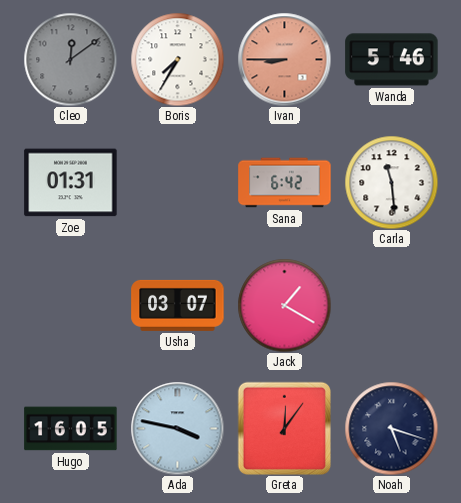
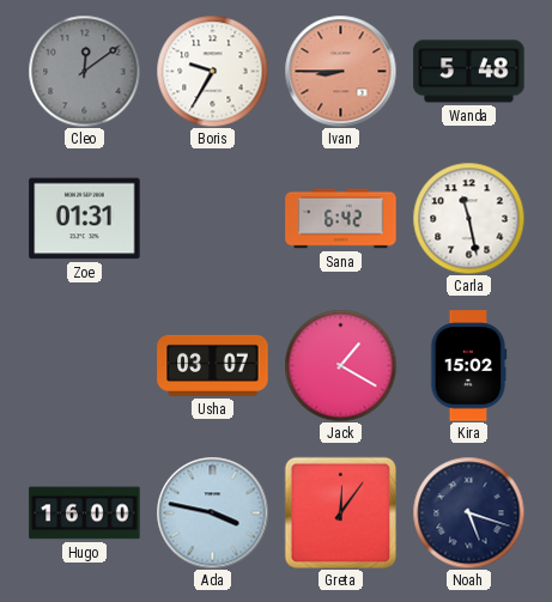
Boris: 7:35 -> 9:35 (212, 71)
Wanda: 5:46 -> 5:48 (469, 72)
Carla: 11:29 -> 11:28 (468, 218)
Kira: none -> 15:02 (468, 366)
Hugo: 16:05 -> 16:00 (85, 513)
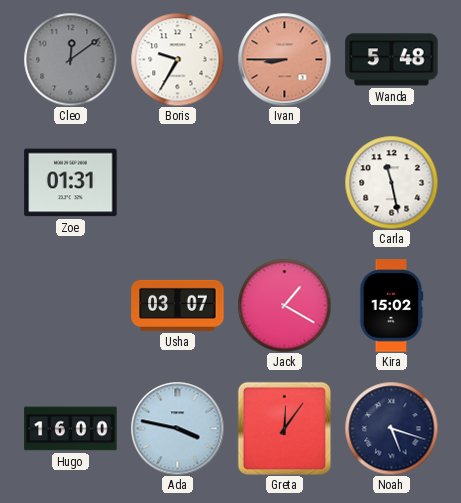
Sana: 6:42 -> none (341, 219)
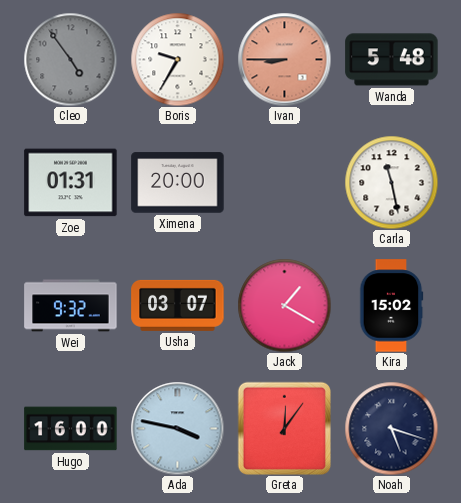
Cleo: 12:09 -> 4:54 (70, 59)
Ximena: none -> 20:00 (178, 183)
Wei: none -> 9:32 (71, 306)
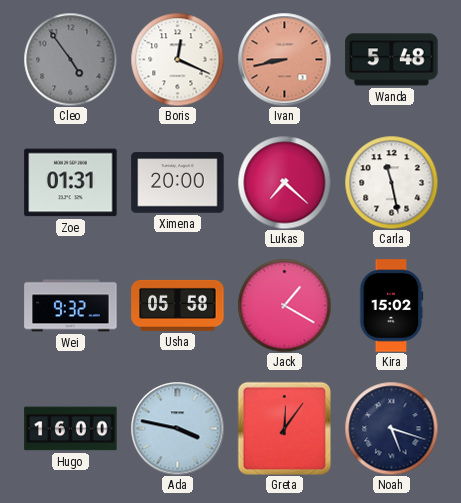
Boris: 9:35 -> 12:19 (177, 59)
Ivan: 8:45 -> 8:43 (284, 59)
Lukas: none -> 7:22 (284, 182)
Usha: 03:07 -> 05:58 (178, 305)
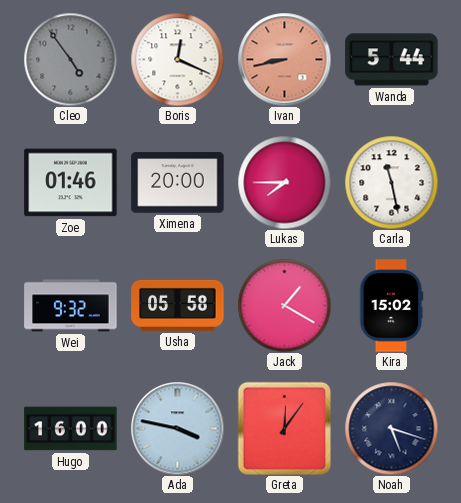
Wanda: 5:48 -> 5:44 (392, 60)
Zoe: 01:31 -> 01:46 (71, 183)
Lukas: 7:22 -> 7:45 (284, 182)
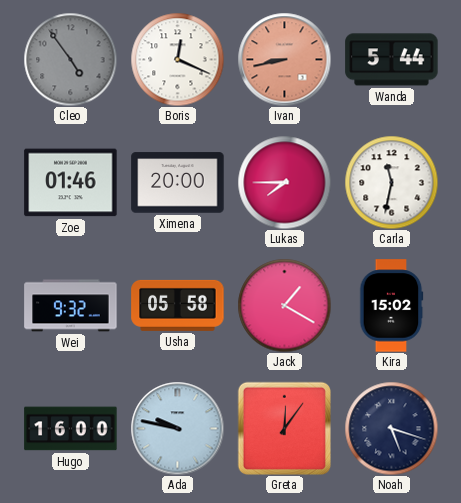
Carla: 11:28 -> 11:32 (391, 182)
Ada: 3:47 -> 9:47 (177, 428)
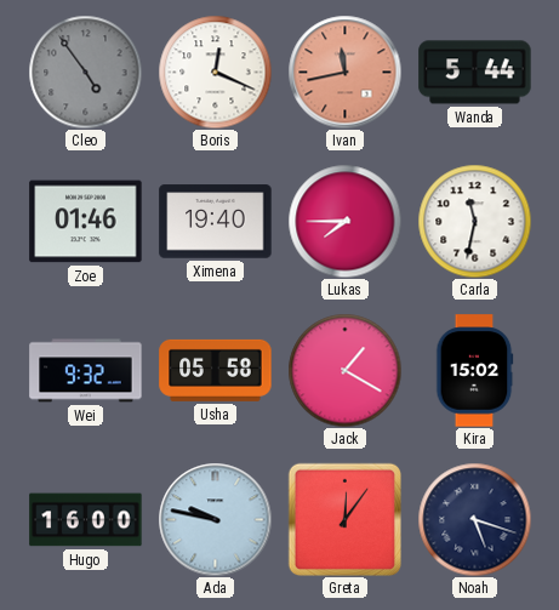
Ivan: 8:43 -> 11:43 (344, 72)
Ximena: 20:00 -> 19:40 (216, 222)
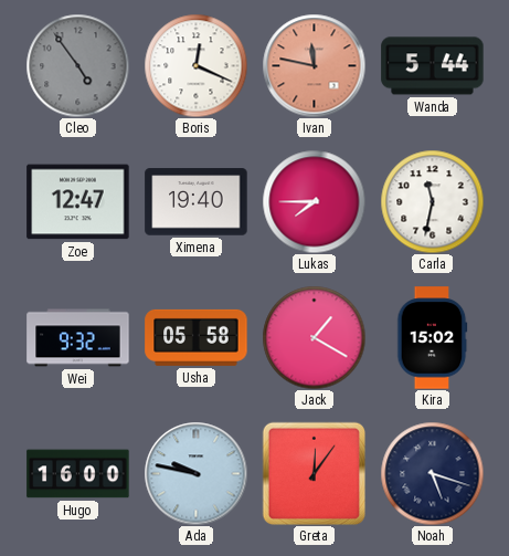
Ivan: 11:43 -> 11:47 (314, 65)
Zoe: 01:46 -> 12:47 (78, 202)
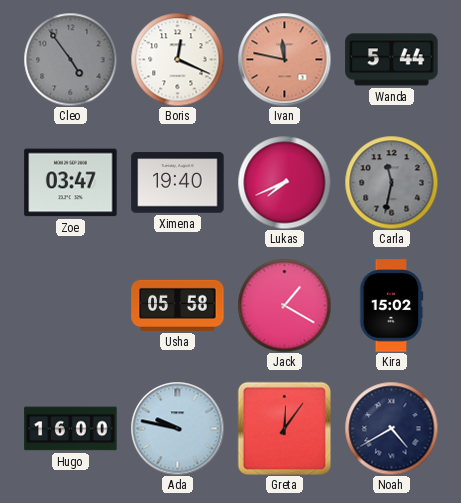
Zoe: 12:47 -> 03:47 (71, 183)
Lukas: 7:45 -> 7:41 (284, 182)
Carla dial: white -> grey (391, 182)
Wei: 9:32 -> none (78, 338)
Noah: 5:18 -> 4:40 (391, 428)
